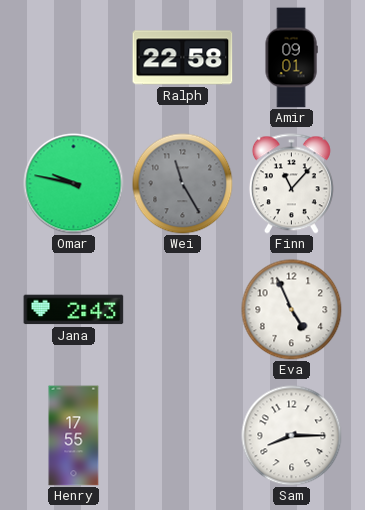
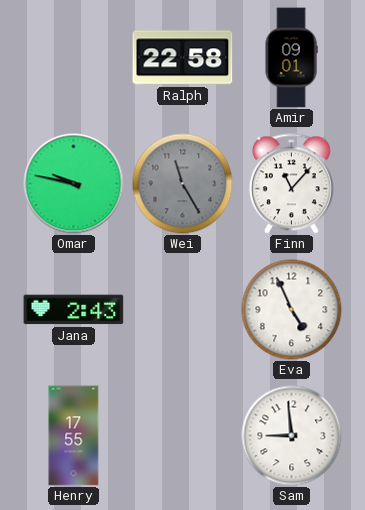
Sam: 8:15 -> 8:59 (292, 436)
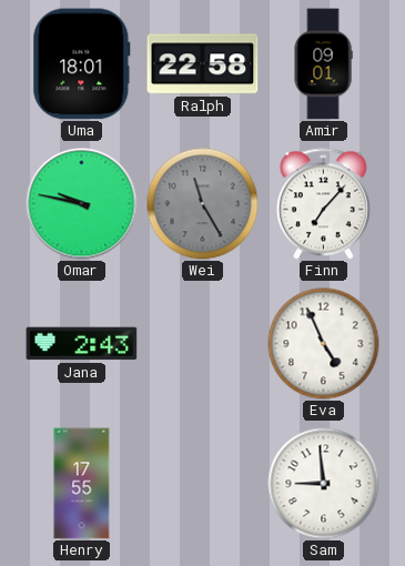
Uma: none -> 18:01 (82, 64)
Finn: 11:07 -> 7:07 (323, 204)
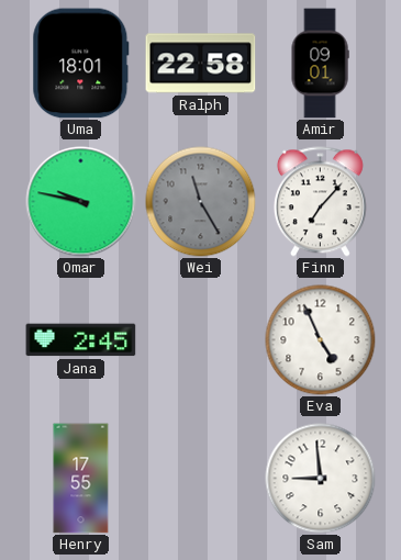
Jana: 2:43 -> 2:45 (81, 340)
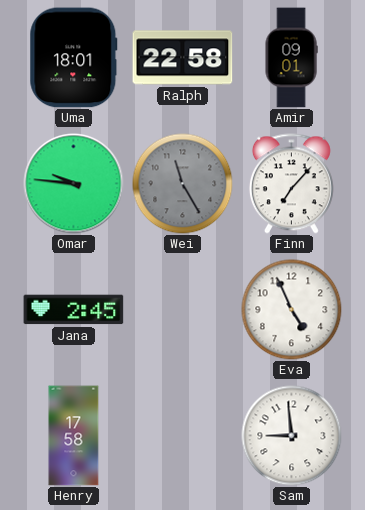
Omar: 9:47 -> 9:46 (74, 184)
Henry: 17:55 -> 17:58 (74, 436)
